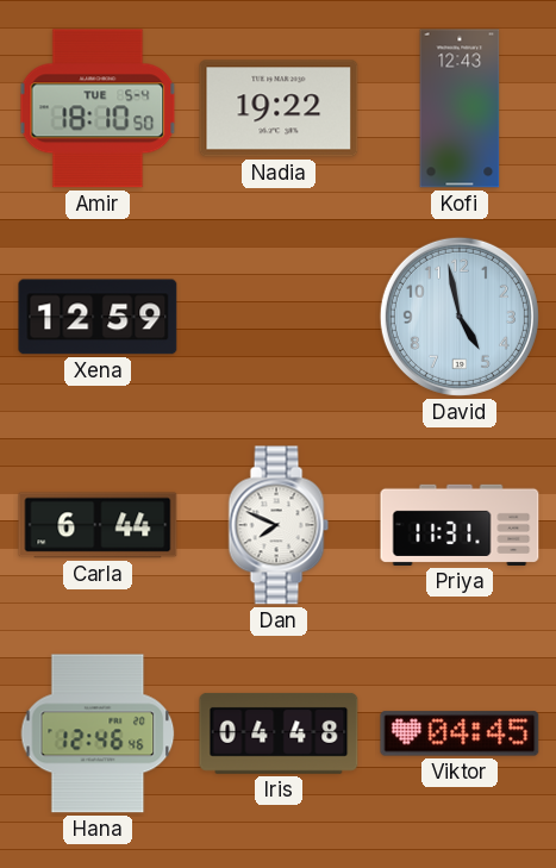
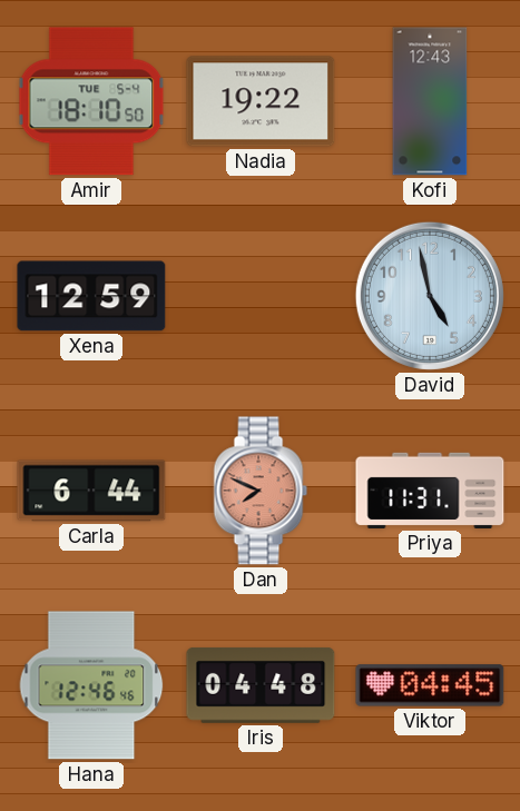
Dan dial: white -> salmon (261, 491)
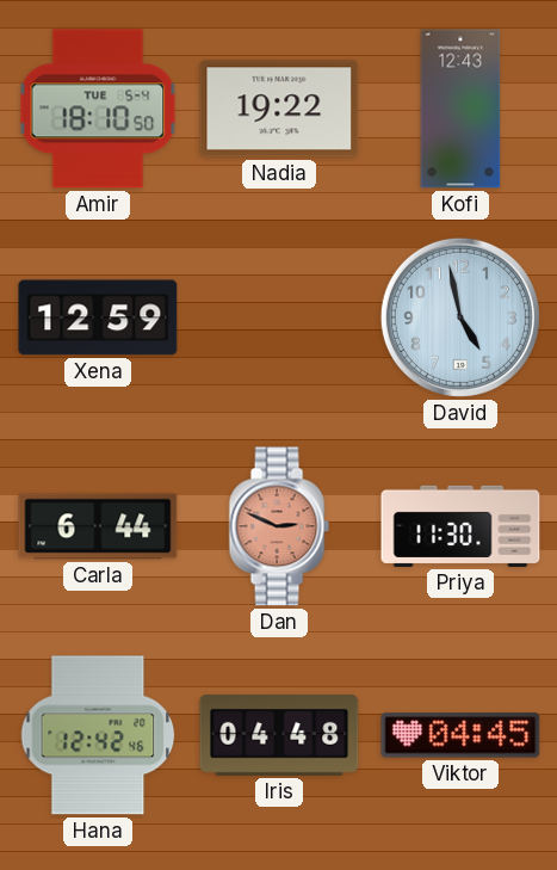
Dan: 7:49 -> 2:49 (279, 526)
Priya: 11:31 -> 11:30 (460, 526)
Hana: 12:46 -> 12:42 (98, 735)
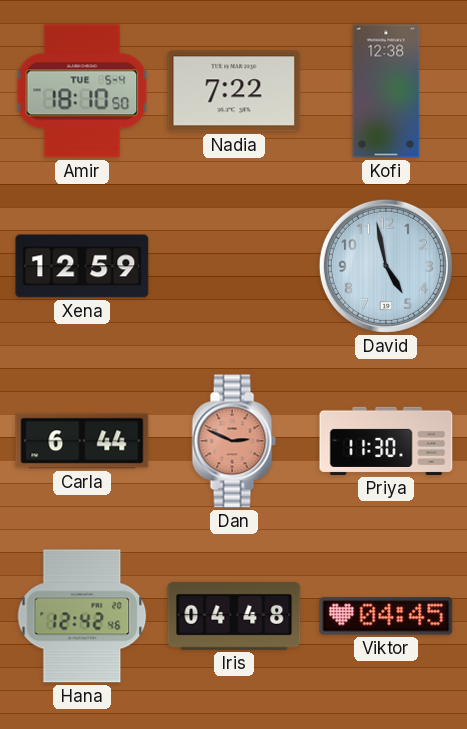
Nadia: 19:22 -> 7:22 (234, 91)
Kofi: 12:43 -> 12:38 (386, 91)
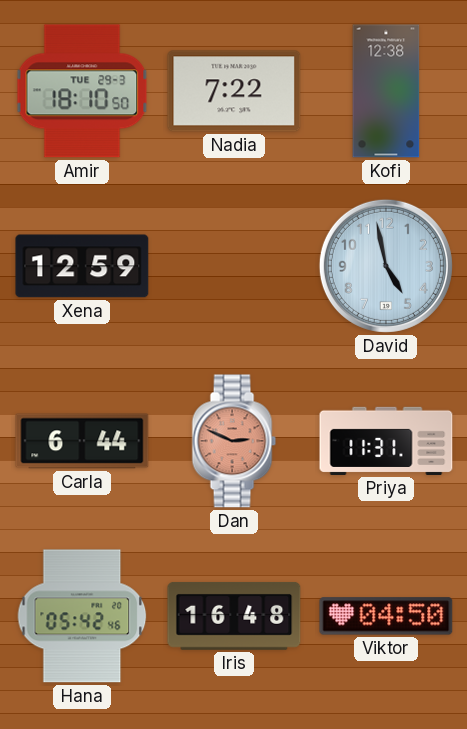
Amir date: TUE 5-4 -> TUE 29-3 (82, 91)
Priya: 11:30 -> 11:31 (386, 441)
Hana: 12:42 -> 05:42 (82, 616)
Iris: 04:48 -> 16:48 (234, 616)
Viktor: 04:45 -> 04:50 (386, 616)
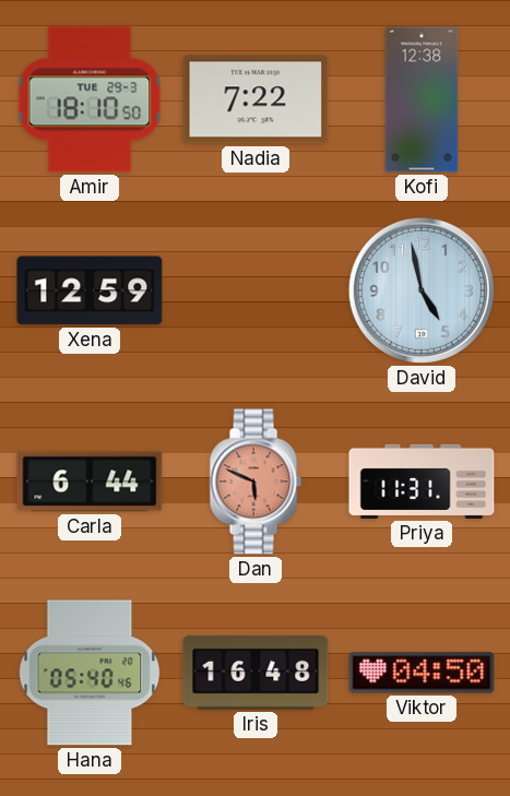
Dan: 2:49 -> 5:49 (256, 482)
Hana: 05:42 -> 05:40 (90, 673)
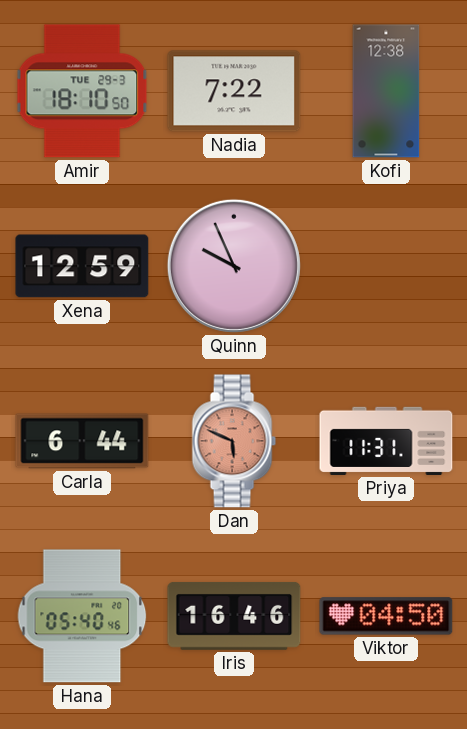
Quinn: none -> 9:56 (234, 266)
David: 4:58 -> none (422, 290)
Iris: 16:48 -> 16:46 (234, 616)
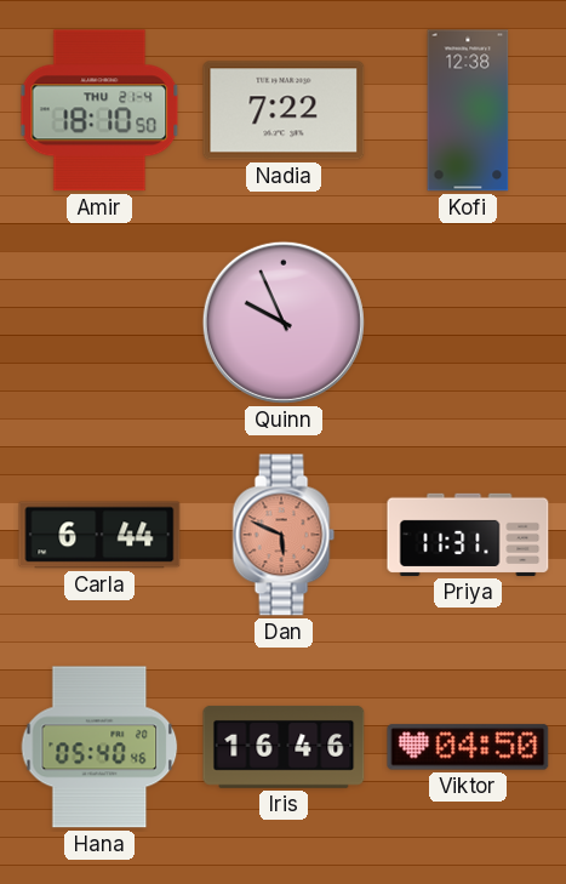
Amir date: TUE 29-3 -> THU 21-4 (99, 110)
Xena: 12:59 -> none (82, 266)
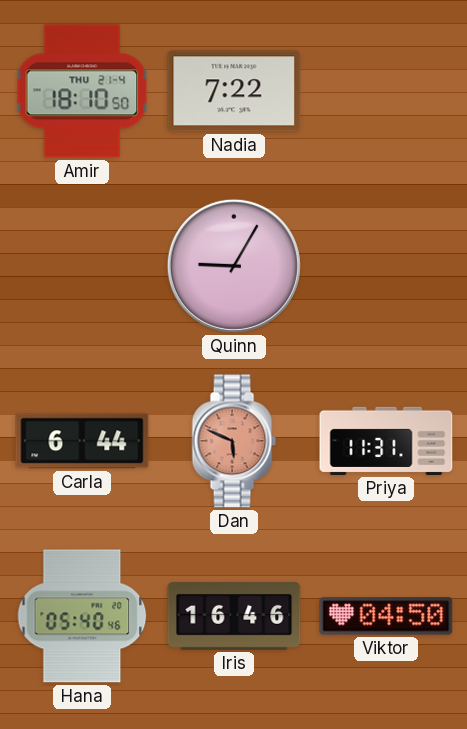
Kofi: 12:38 -> none (468, 110)
Quinn: 9:56 -> 9:05 (234, 266)
